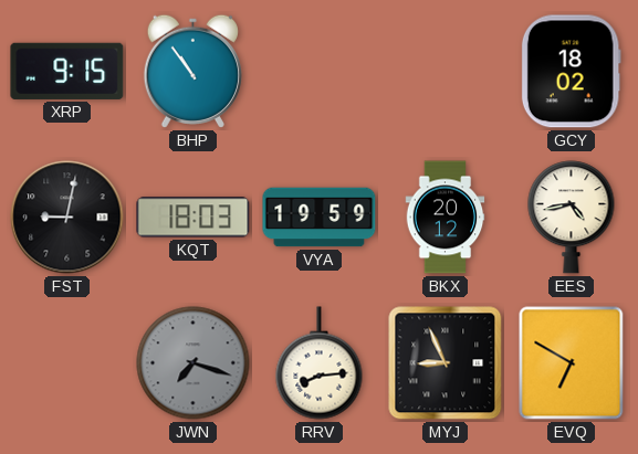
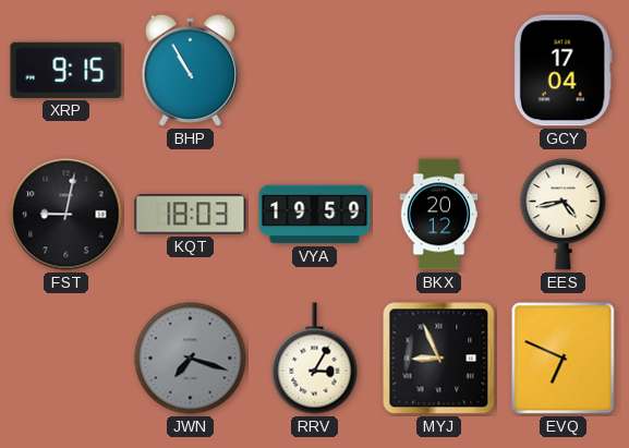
BHP: 10:54 -> 10:55 (190, 70)
GCY: 18:02 -> 17:04 (563, 71)
RRV: 8:14 -> 3:05 (315, 359)
EVQ: 6:50 -> 6:49 (564, 359)
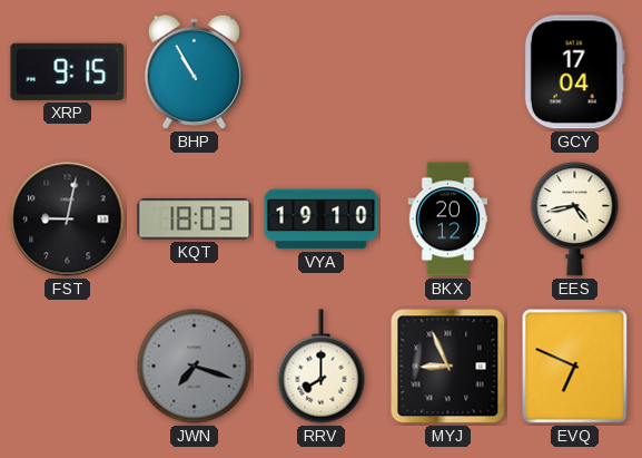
VYA: 19:59 -> 19:10 (322, 220)
RRV: 3:05 -> 8:00 (322, 367)
